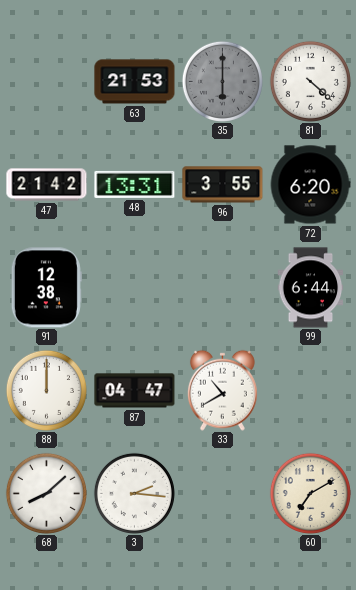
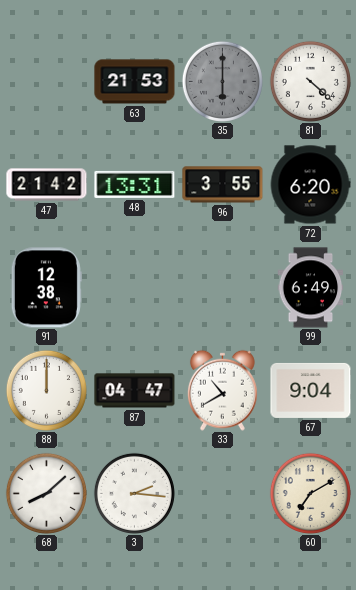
99: 6:44 -> 6:49 (311, 288)
67: none -> 9:04 (311, 390)
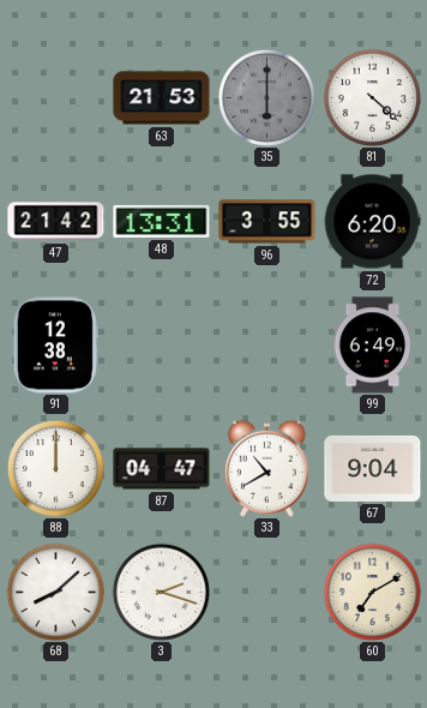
3: 2:16 -> 2:18 (161, 592)
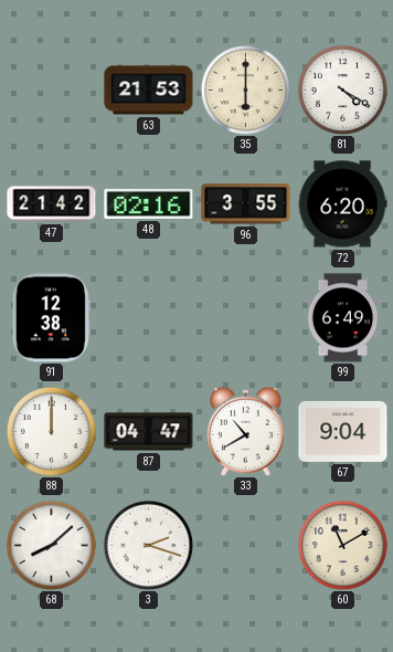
35 dial: grey -> cream (245, 90)
81: 4:22 -> 4:20 (342, 90)
48: 13:31 -> 02:16 (149, 203)
60: 7:10 -> 11:10 (342, 545)
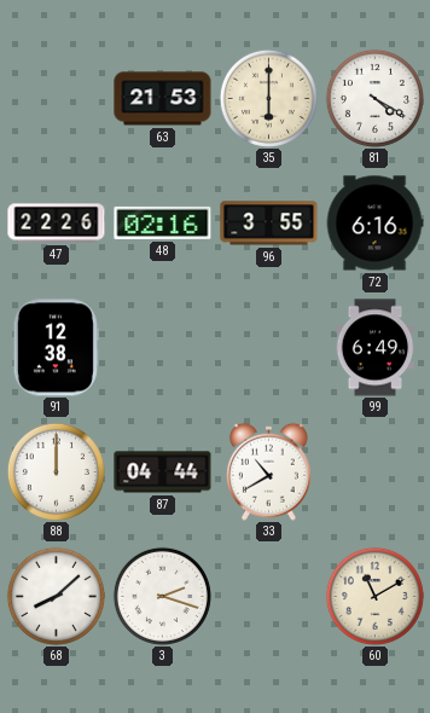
47: 21:42 -> 22:26 (57, 224)
72: 6:20 -> 6:16 (374, 224)
87: 04:47 -> 04:44 (163, 473)
67: 9:04 -> none (343, 431)
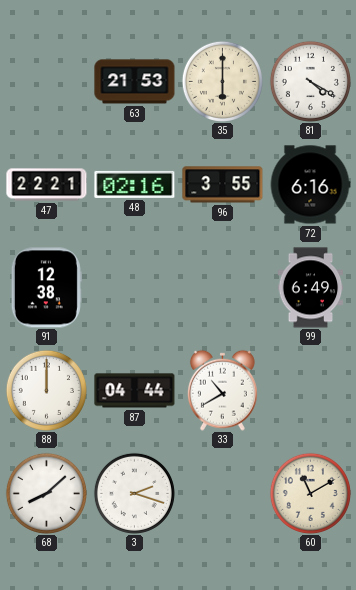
47: 22:26 -> 22:21 (47, 185)
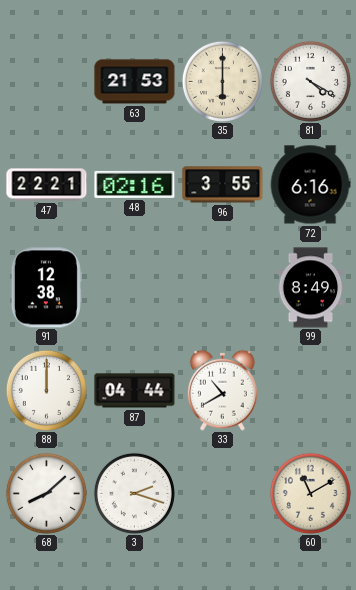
99: 6:49 -> 8:49 (311, 288)
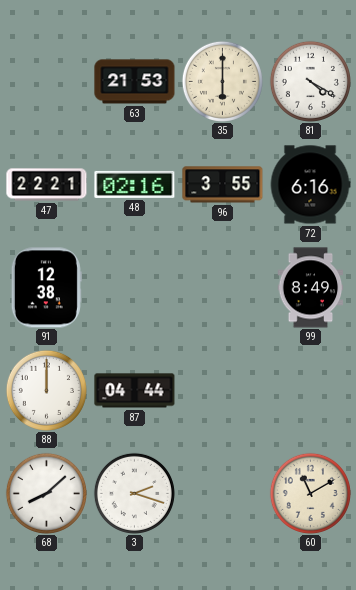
33: 10:40 -> none (222, 390)
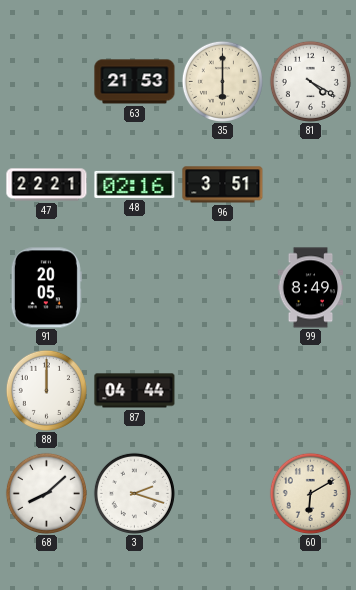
96: 3:55 -> 3:51 (223, 185)
72: 6:16 -> none (310, 185)
91: 12:38 -> 20:05 (46, 288)
60: 11:10 -> 6:10 (310, 493)
